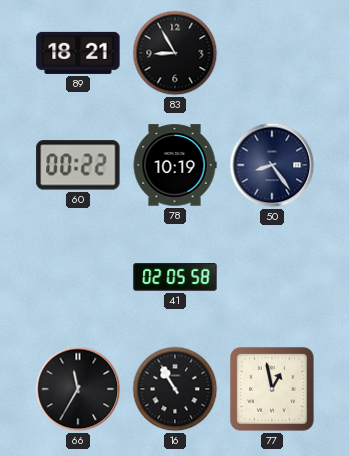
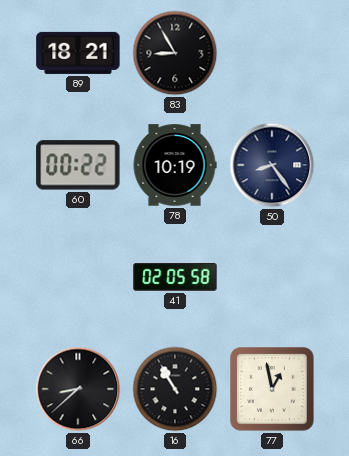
66: 11:35 -> 8:38 (78, 389)
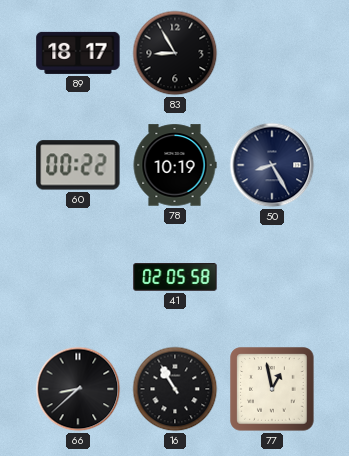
89: 18:21 -> 18:17 (78, 53)
50: 8:24 -> 8:25 (272, 165)
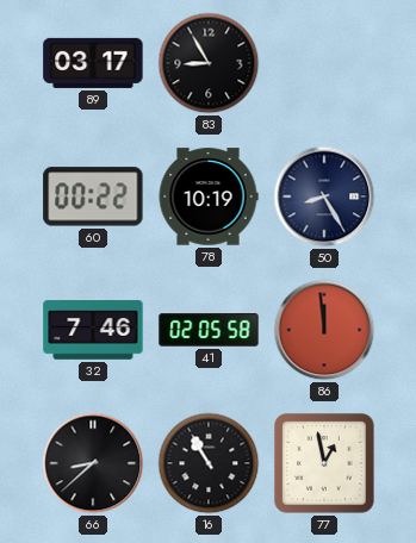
89: 18:17 -> 03:17 (93, 63)
32: none -> 7:46 (93, 330)
86: none -> 11:59 (324, 330)
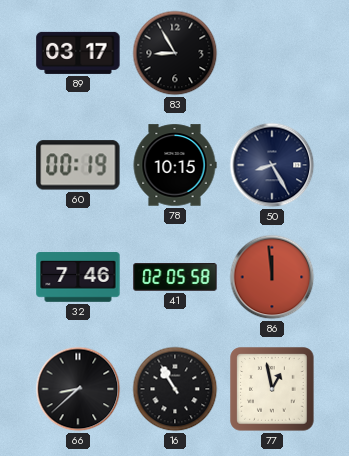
60: 00:22 -> 00:19 (78, 165)
78: 10:19 -> 10:15 (175, 165)
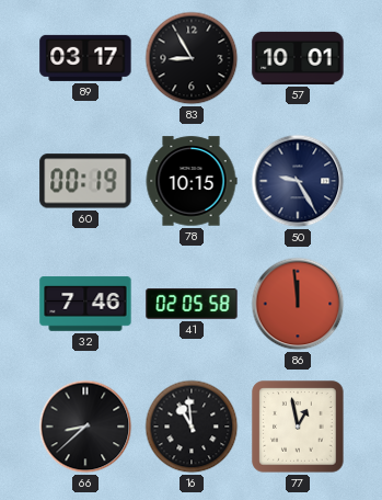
57: none -> 10:01 (298, 58)
50: 8:25 -> 9:25 (298, 181)
16: 10:55 -> 10:59 (192, 427)
